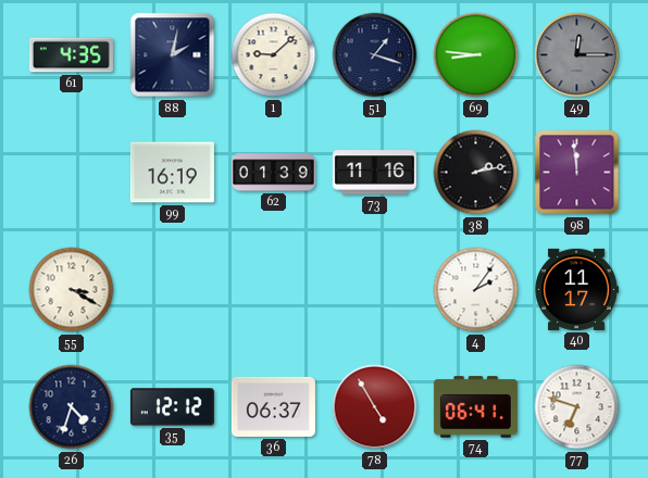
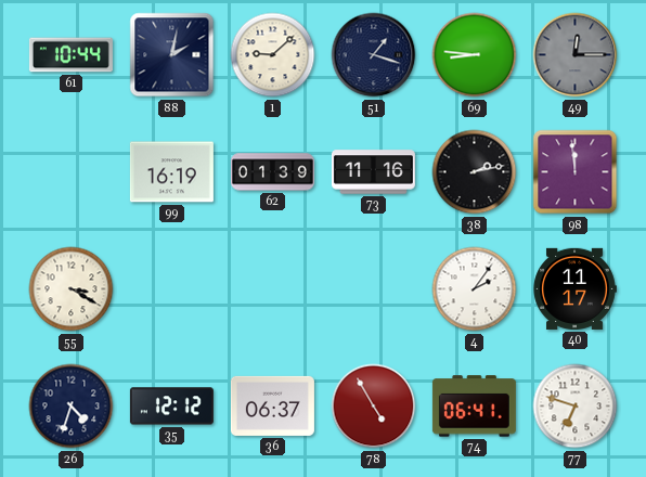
61: 4:35 -> 10:44 (70, 55)
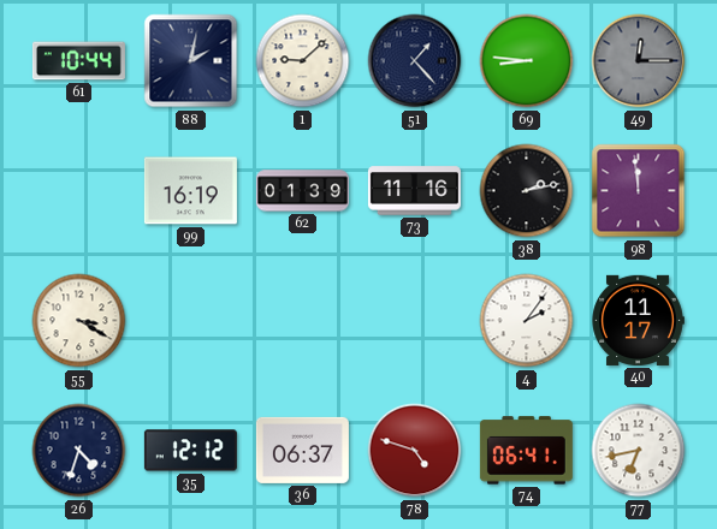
51: 1:18 -> 1:23 (415, 61)
78: 4:55 -> 4:48 (415, 451)
77: 6:48 -> 6:43 (639, 451)
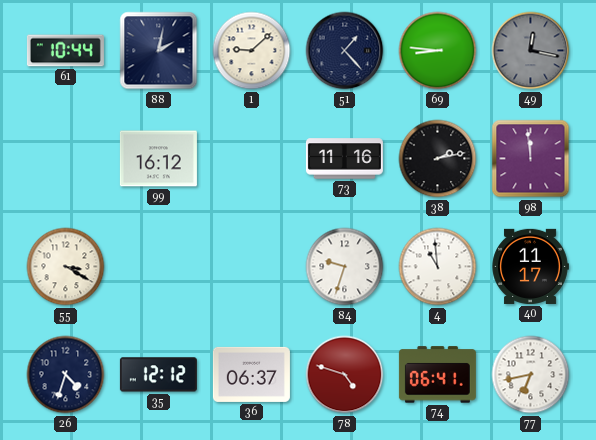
49: 12:15 -> 12:17 (531, 51)
99: 16:19 -> 16:12 (158, 159)
62: 01:39 -> none (302, 191)
84: none -> 9:33 (345, 267)
4: 2:06 -> 10:59 (438, 267)
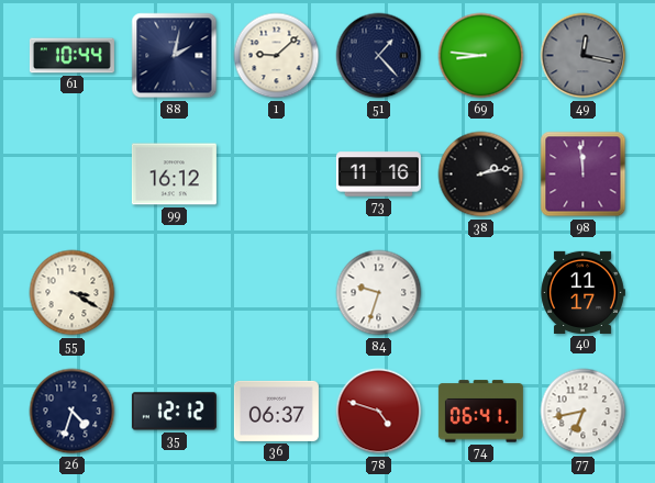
4: 10:59 -> none (438, 267)
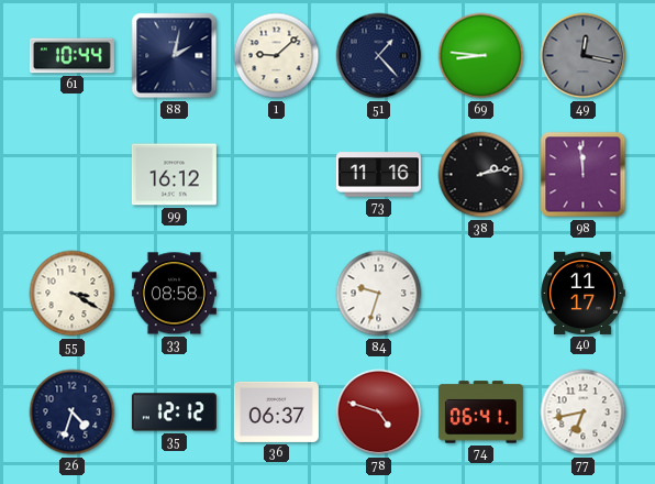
33: none -> 08:58 (174, 294)
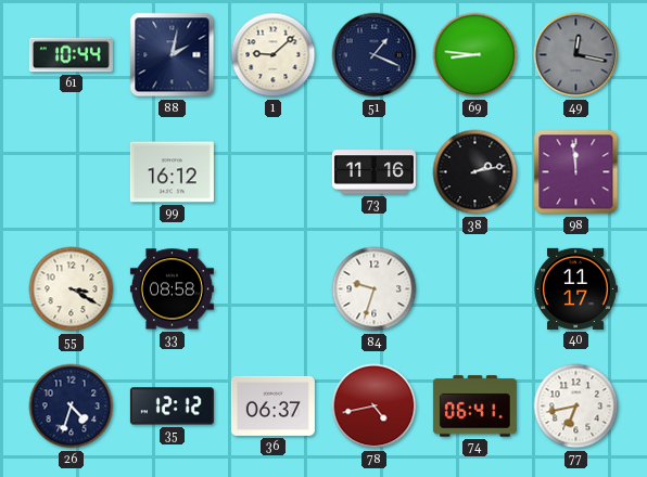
51: 1:23 -> 1:19 (375, 55)
78: 4:48 -> 4:43 (375, 407)
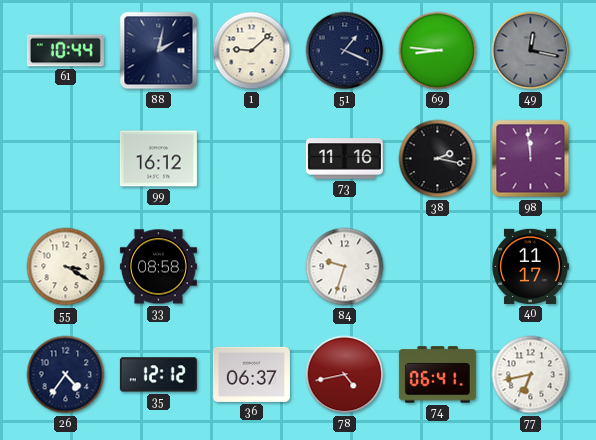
38: 2:13 -> 2:17 (438, 159)
26: 4:33 -> 4:36 (66, 375)
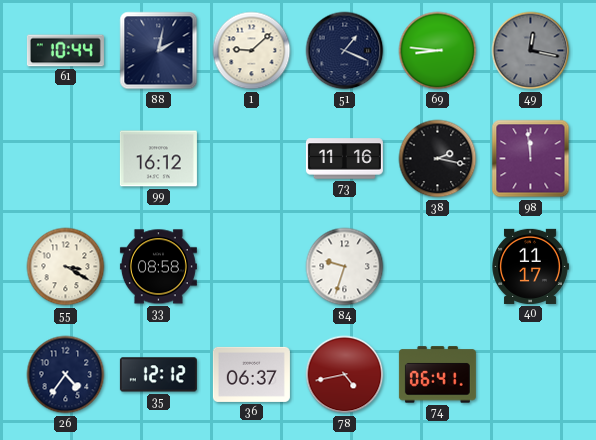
77: 6:43 -> none (531, 375)
